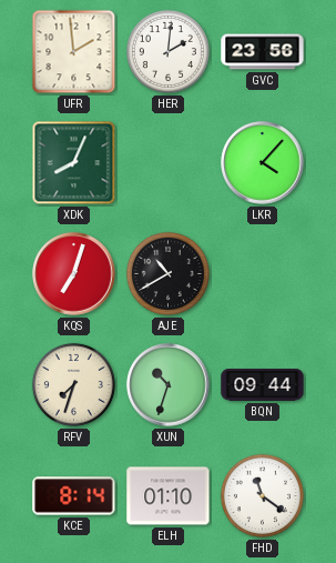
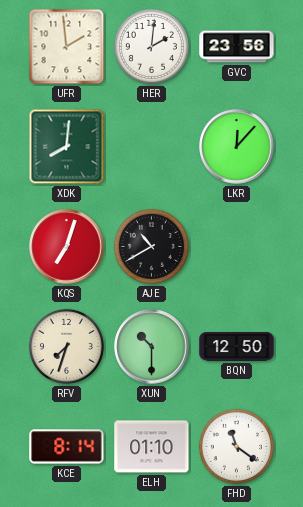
XDK: 8:04 -> 8:01 (67, 147)
LKR: 4:07 -> 12:07 (237, 147)
XUN: 10:33 -> 10:30 (152, 347)
BQN: 09:44 -> 12:50 (237, 347)
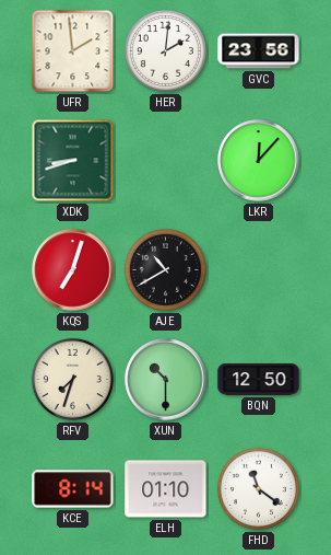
XDK: 8:01 -> 8:42 (73, 161)
